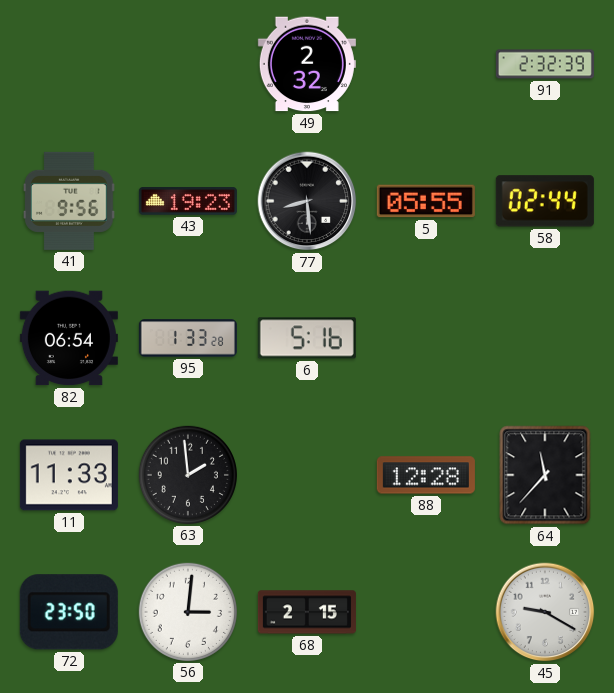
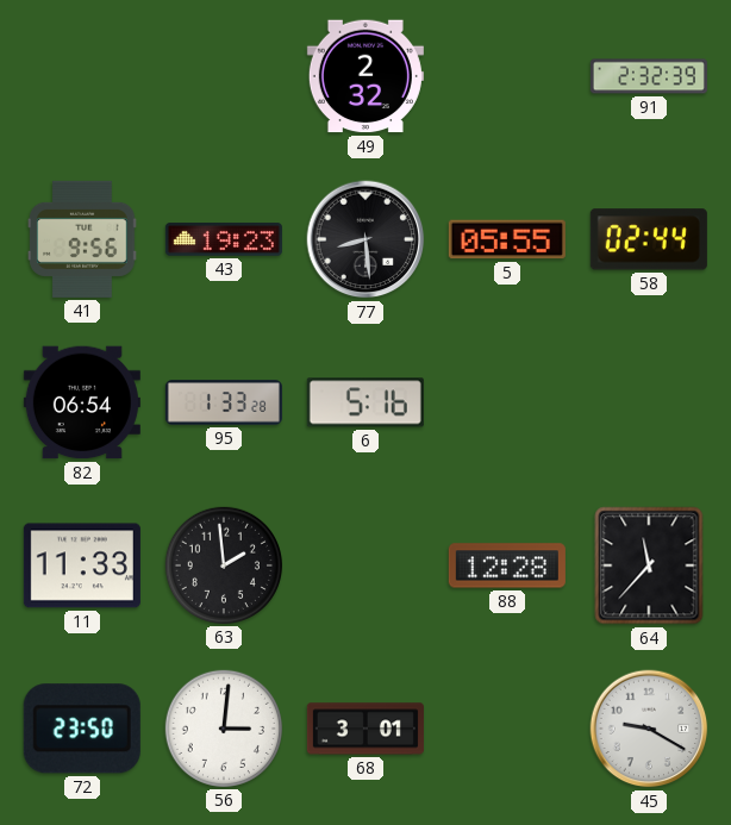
68: 2:15 -> 3:01 (365, 729)
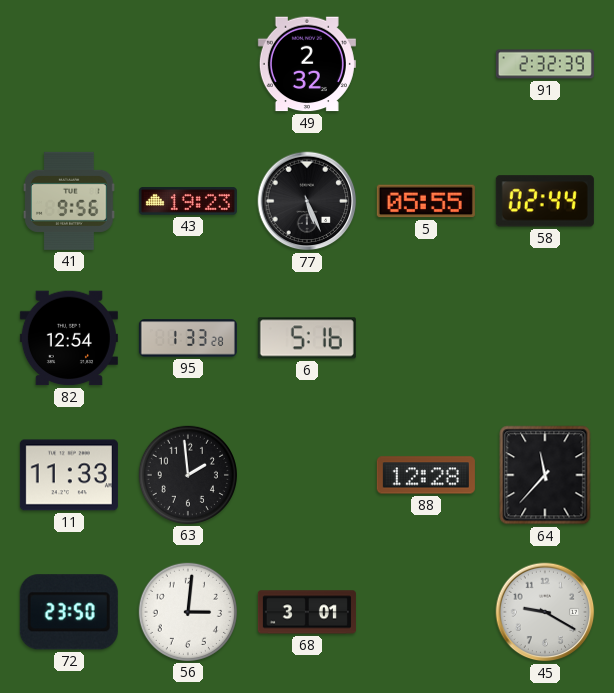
77: 8:29 -> 5:26 (307, 201)
82: 06:54 -> 12:54 (69, 338)
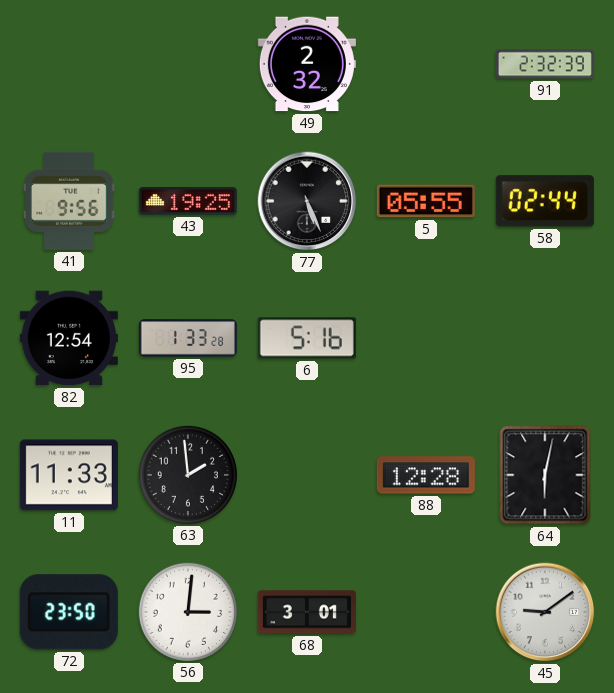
43: 19:23 -> 19:25 (188, 201)
64: 11:37 -> 6:02 (545, 475)
45: 9:20 -> 9:09 (545, 612)
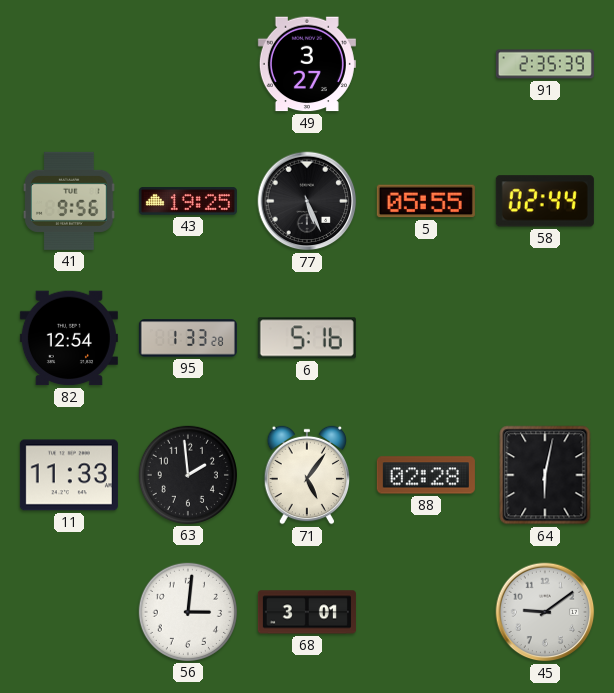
49: 2:32 -> 3:27 (307, 64)
91: 2:32 -> 2:35 (545, 64)
71: none -> 5:06 (307, 475)
88: 12:28 -> 02:28 (426, 475)
72: 23:50 -> none (69, 612)
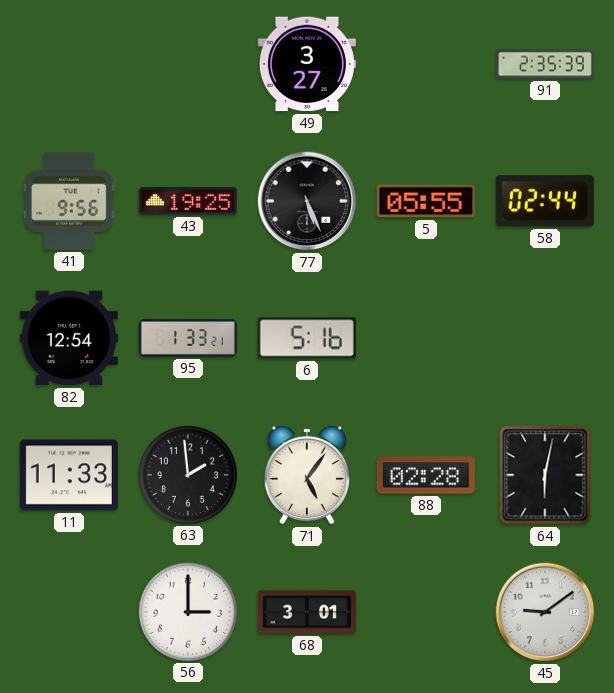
95: 1:33:28 -> 1:33:21 (188, 338)
56: 3:01 -> 3:00 (188, 612)
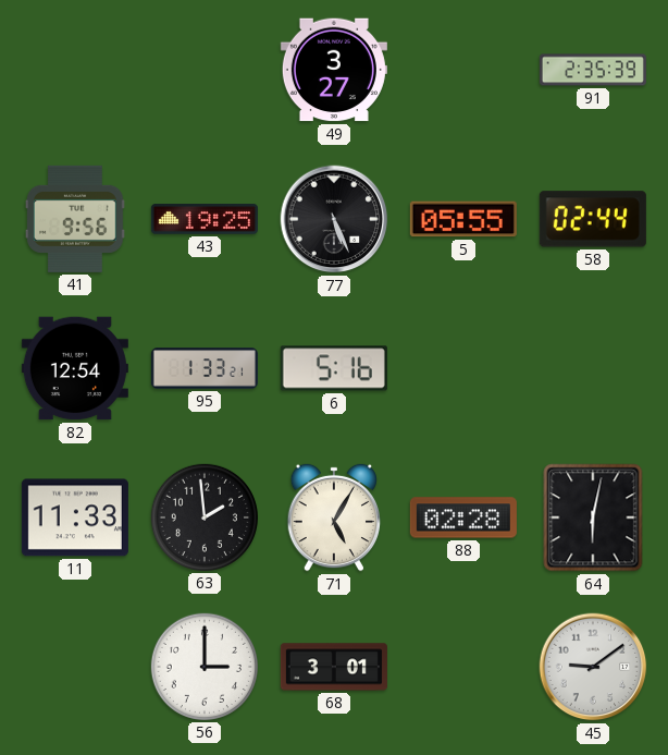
71: 5:06 -> 5:05 (334, 517)
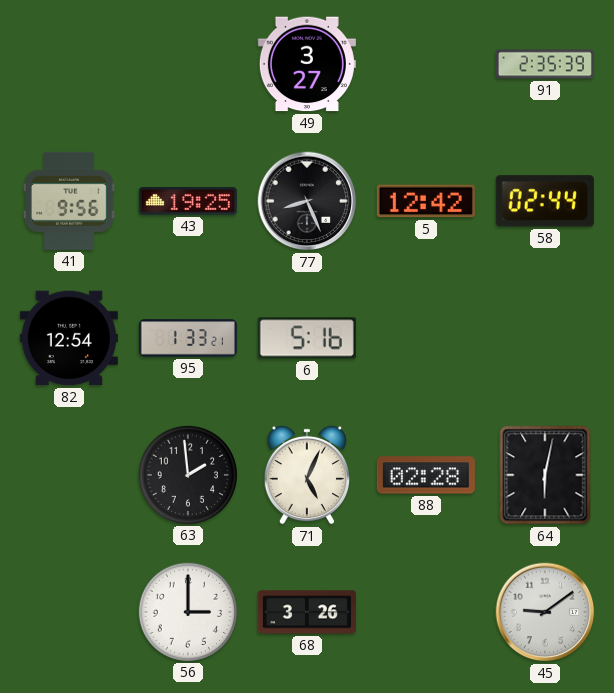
77: 5:26 -> 8:26 (307, 201)
5: 05:55 -> 12:42 (426, 201)
11: 11:33 -> none (75, 517)
71: 5:05 -> 5:04 (307, 475)
68: 3:01 -> 3:26 (307, 612)
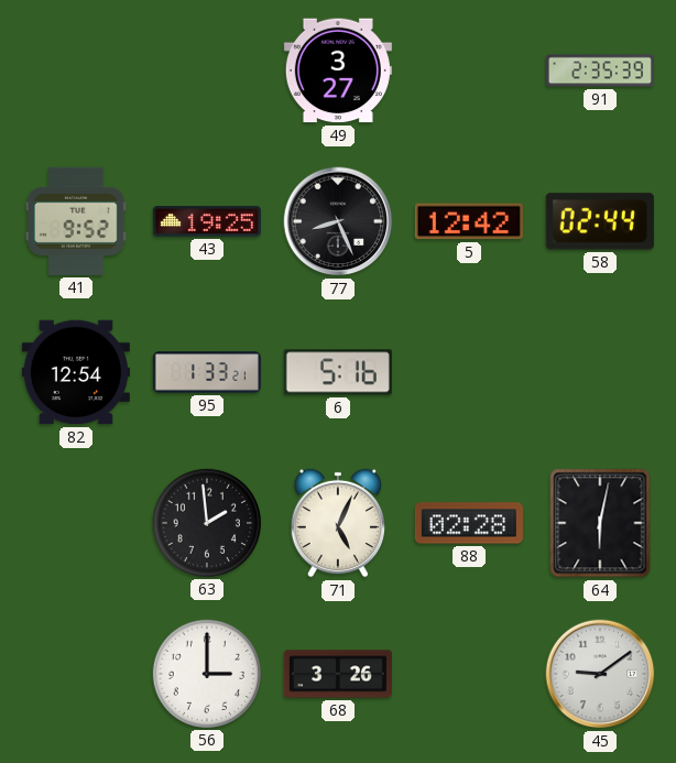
41: 9:56 -> 9:52 (77, 221)
